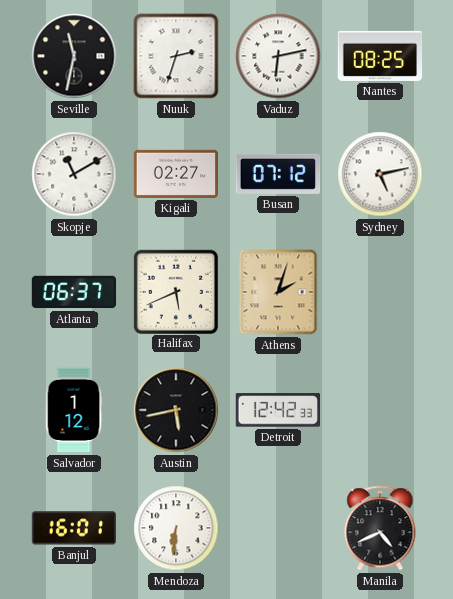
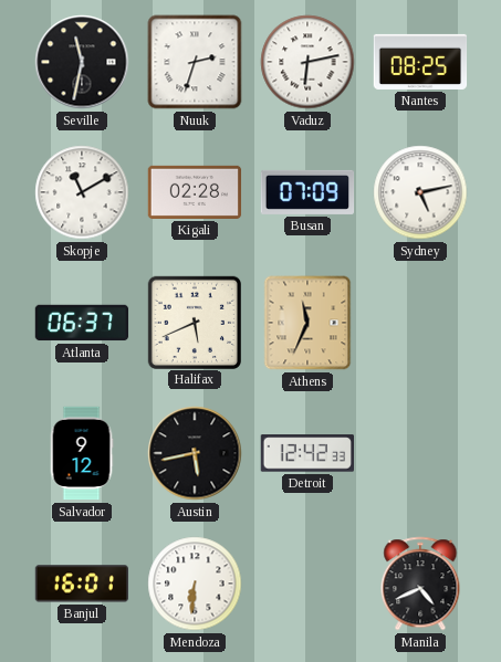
Kigali: 02:27 -> 02:28 (195, 192)
Busan: 07:12 -> 07:09 (307, 192)
Athens: 2:03 -> 11:34 (307, 323)
Salvador: 1:12 -> 9:12 (82, 453)
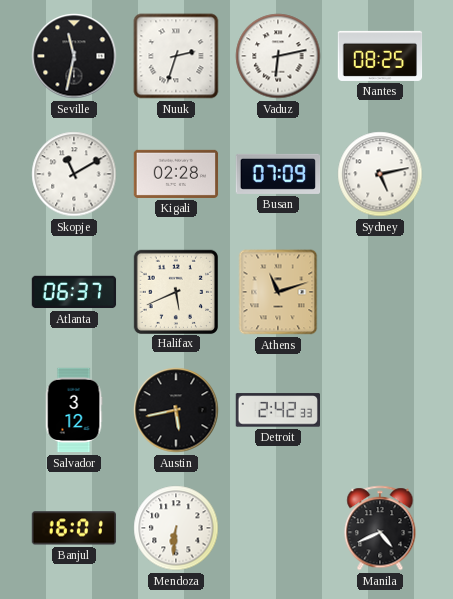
Athens: 11:34 -> 11:12 (278, 292)
Salvador: 9:12 -> 3:12 (74, 410)
Detroit: 12:42 -> 2:42 (277, 410)
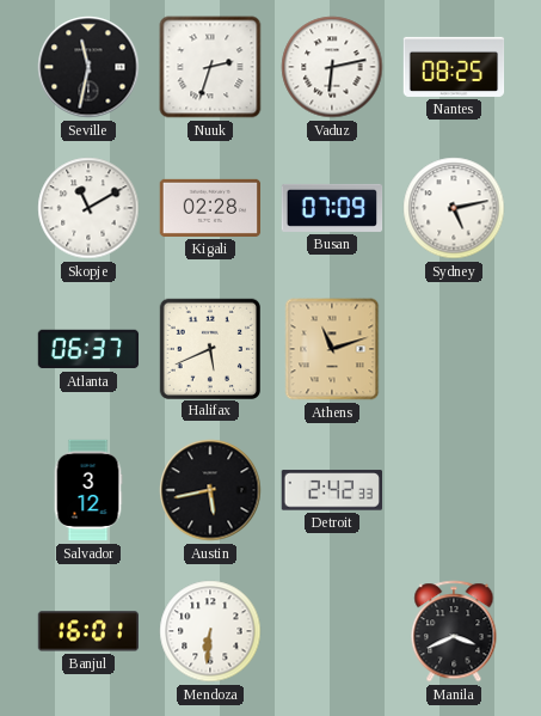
Manila: 4:41 -> 3:41 (454, 631)
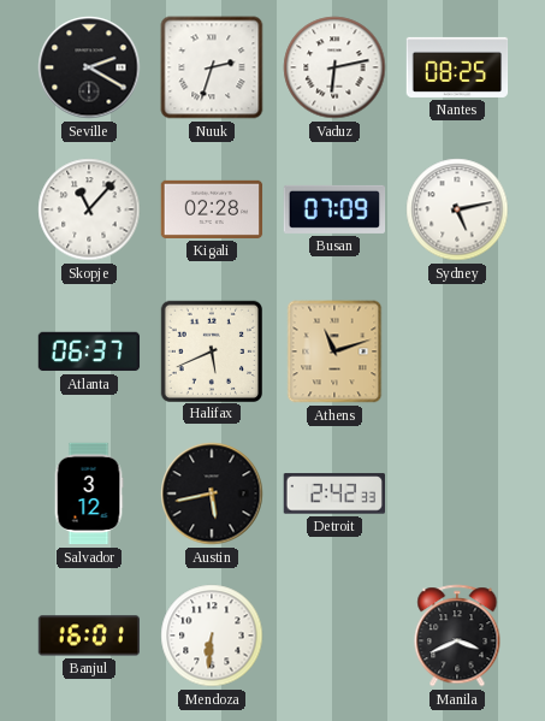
Seville: 11:32 -> 2:20 (89, 67)
Skopje: 11:10 -> 11:07 (89, 209)
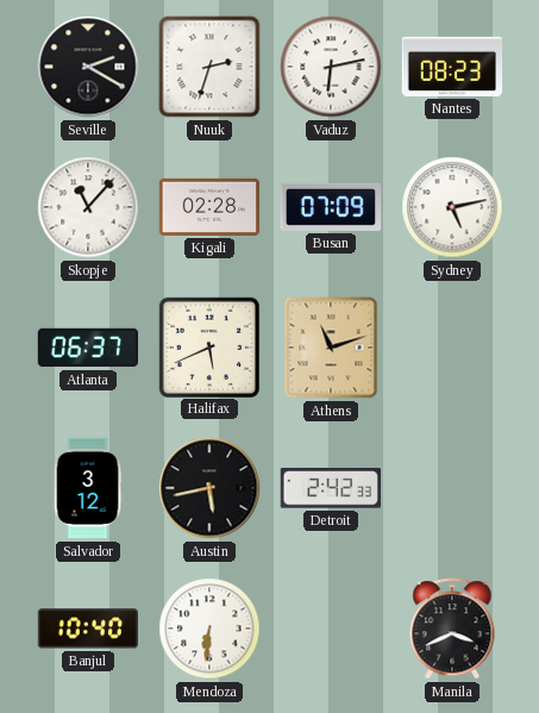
Nantes: 08:25 -> 08:23 (452, 67)
Banjul: 16:01 -> 10:40 (87, 628)
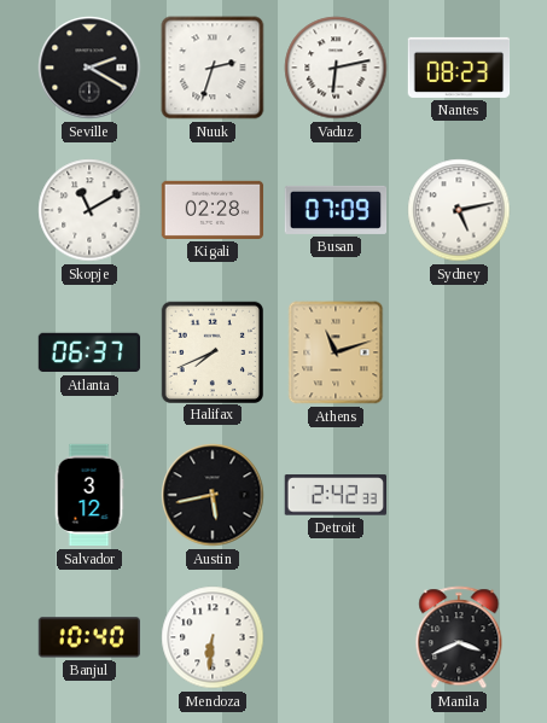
Skopje: 11:07 -> 11:10 (89, 210)
Halifax: 5:41 -> 7:41 (211, 351)
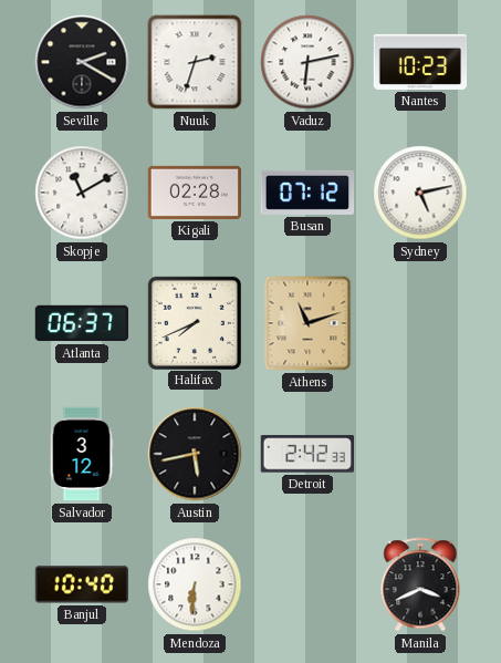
Nantes: 08:23 -> 10:23 (420, 62)
Busan: 07:09 -> 07:12 (307, 193)
